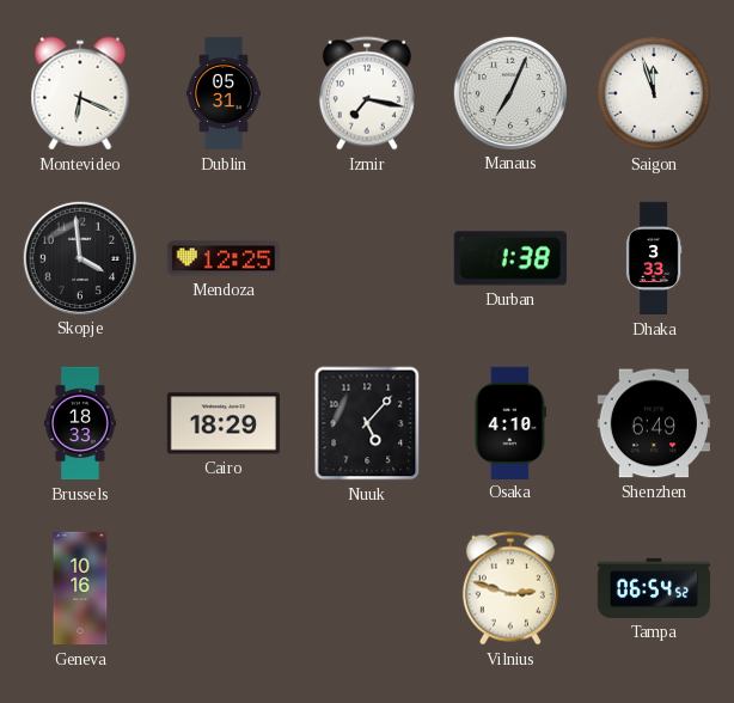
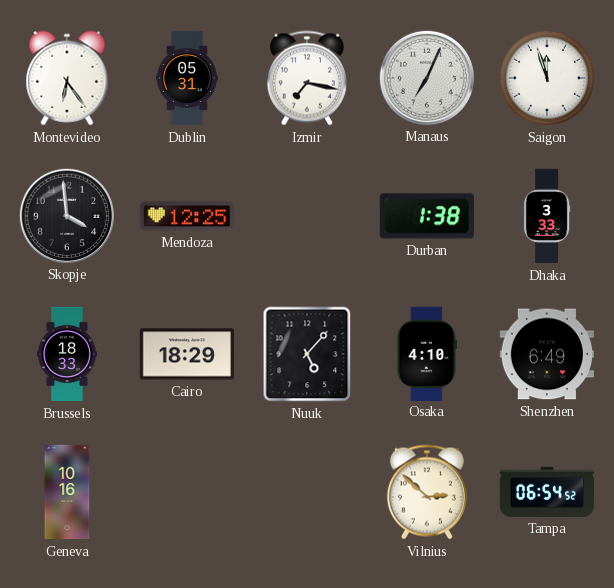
Montevideo: 6:19 -> 6:24 (67, 78)
Vilnius: 2:48 -> 2:52 (427, 492)
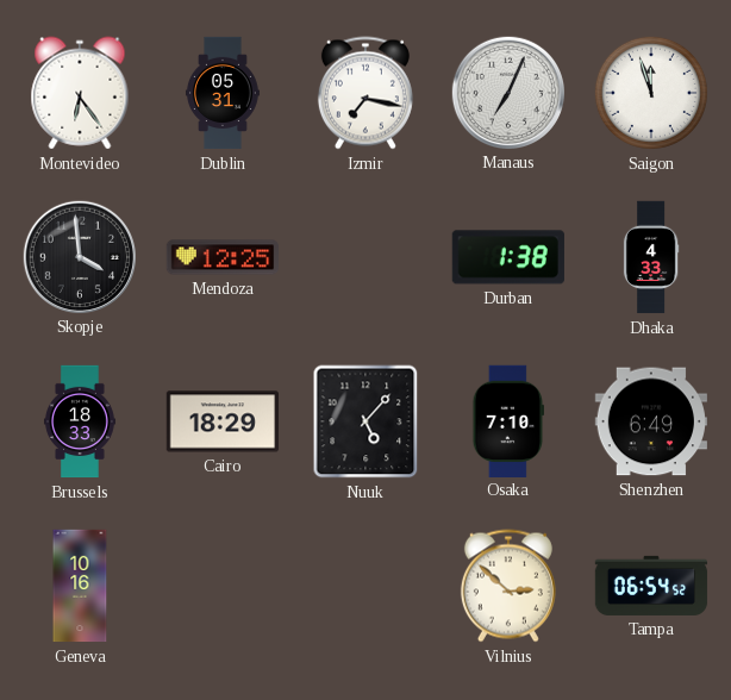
Dhaka: 3:33 -> 4:33 (651, 257)
Osaka: 4:10 -> 7:10 (508, 420)
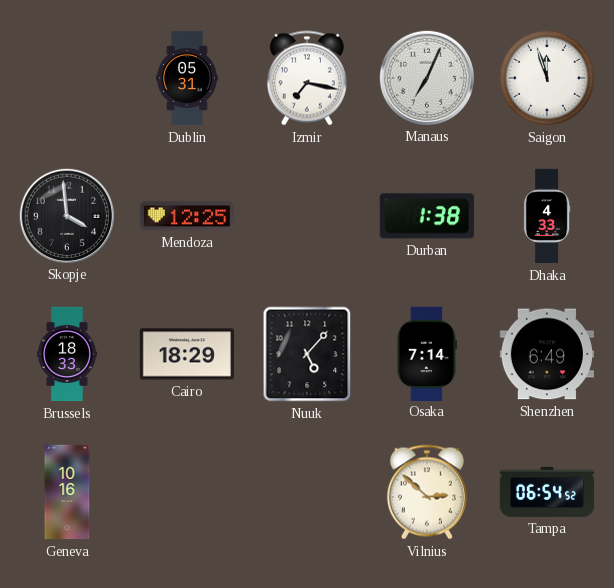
Montevideo: 6:24 -> none (80, 93)
Osaka: 7:10 -> 7:14 (427, 353)
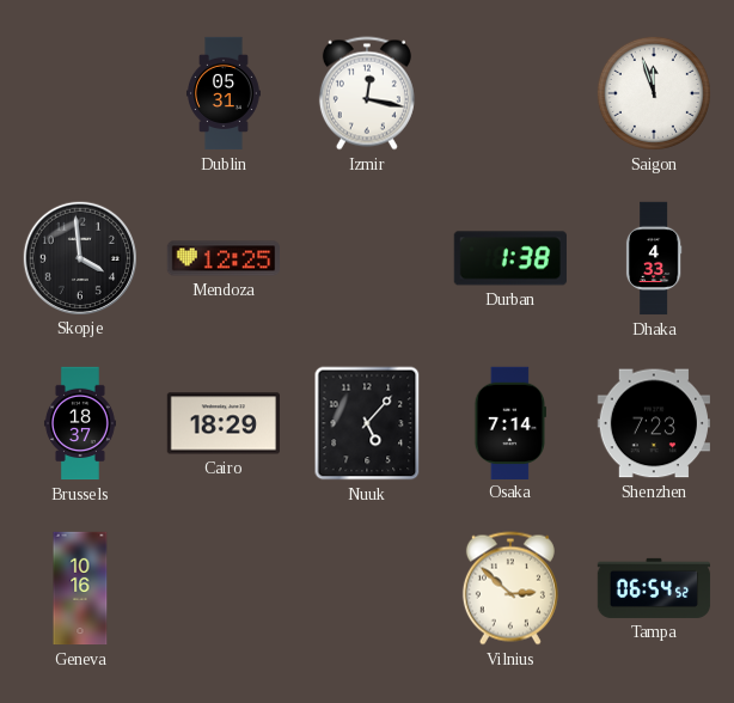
Izmir: 7:17 -> 12:17 (367, 93)
Manaus: 7:04 -> none (426, 77)
Brussels: 18:33 -> 18:37 (80, 423)
Shenzhen: 6:49 -> 7:23 (653, 423)
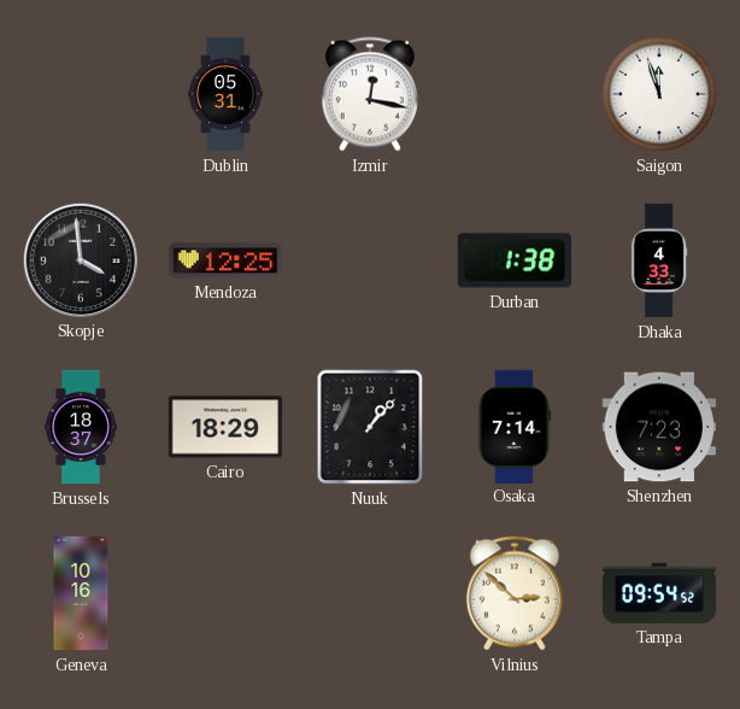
Nuuk: 5:07 -> 1:07 (370, 427)
Tampa: 06:54 -> 09:54 (659, 593)
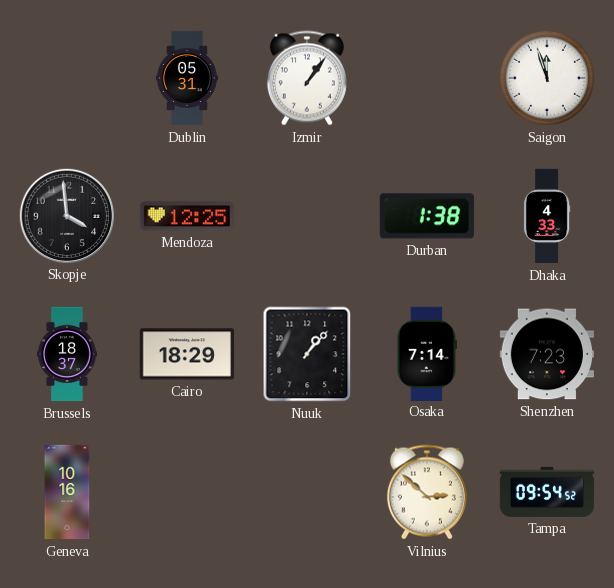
Izmir: 12:17 -> 1:06 (307, 78)
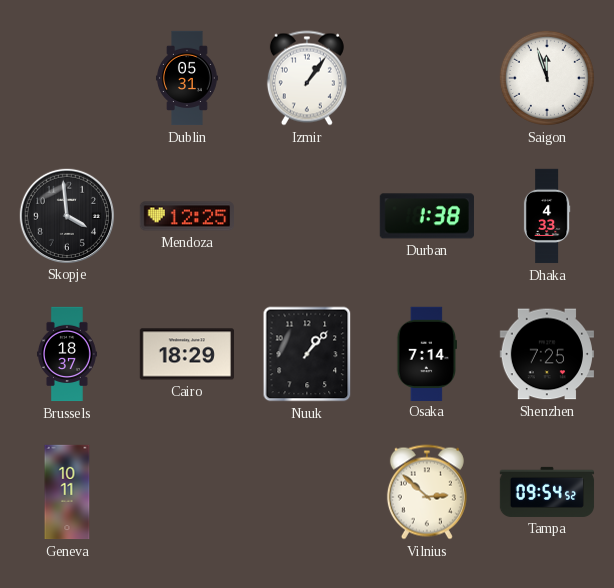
Shenzhen: 7:23 -> 7:25 (546, 354)
Geneva: 10:16 -> 10:11 (67, 492)
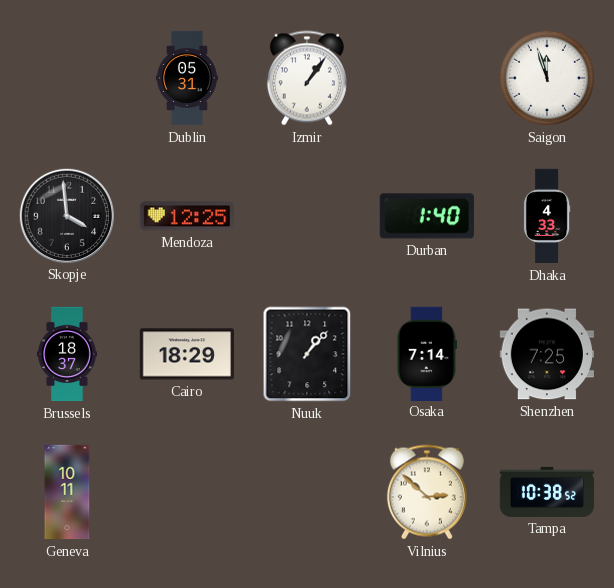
Durban: 1:38 -> 1:40 (427, 216)
Tampa: 09:54 -> 10:38 (547, 492)
